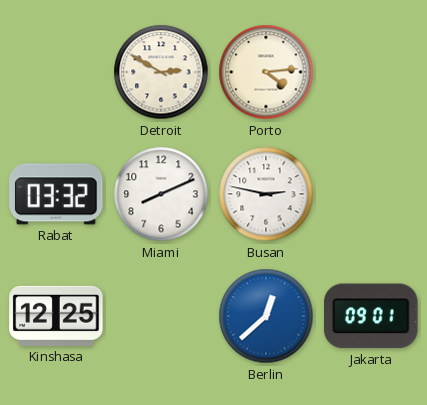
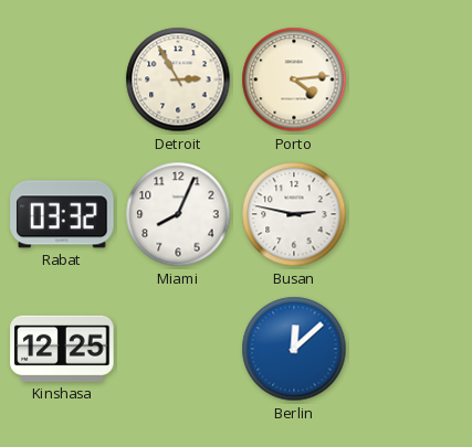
Detroit: 2:50 -> 2:55 (178, 79)
Miami: 8:11 -> 8:04 (178, 214)
Berlin: 12:38 -> 12:08 (294, 349)
Jakarta: 09:01 -> none (371, 316)
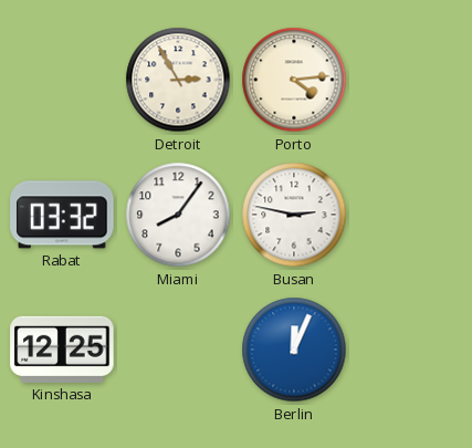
Miami: 8:04 -> 8:06 (178, 215)
Berlin: 12:08 -> 12:04 (294, 350)
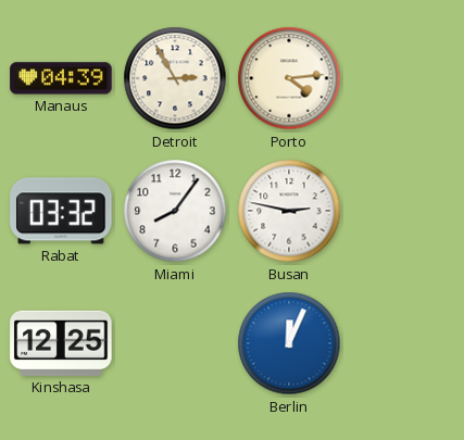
Manaus: none -> 04:39 (61, 78)
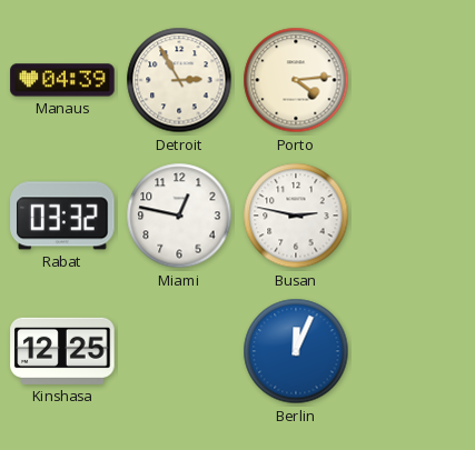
Miami: 8:06 -> 12:47 (179, 216)
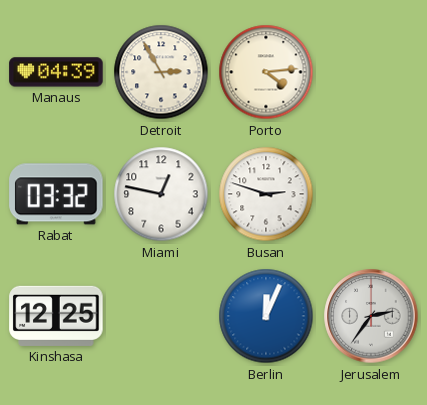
Busan: 2:47 -> 2:48 (266, 194)
Jerusalem: none -> 2:36 (371, 316)
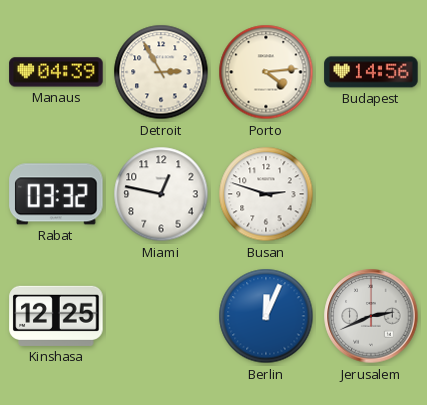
Budapest: none -> 14:56 (371, 72)
Jerusalem: 2:36 -> 2:41 (371, 316)
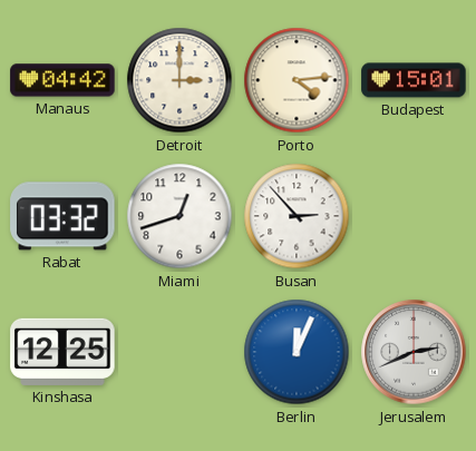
Manaus: 04:39 -> 04:42 (62, 80)
Detroit: 2:55 -> 3:00 (179, 80)
Budapest: 14:56 -> 15:01 (414, 80)
Miami: 12:47 -> 12:42 (179, 216)
Busan: 2:48 -> 2:53 (297, 216)
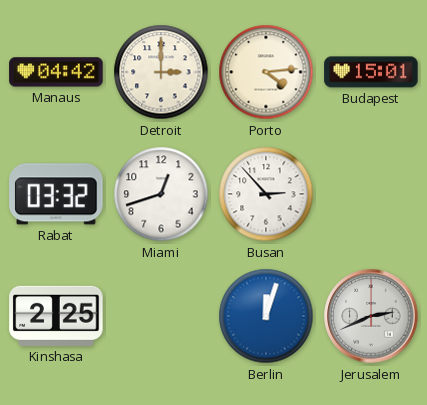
Kinshasa: 12:25 -> 2:25 (56, 316)
Berlin: 12:04 -> 12:03 (266, 316)
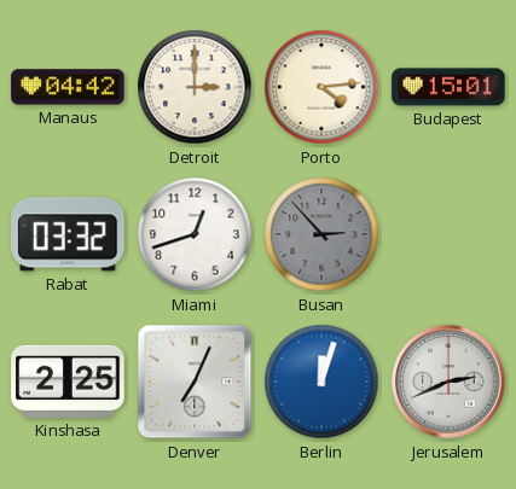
Busan dial: white -> grey (321, 234)
Denver: none -> 7:04 (195, 382)
